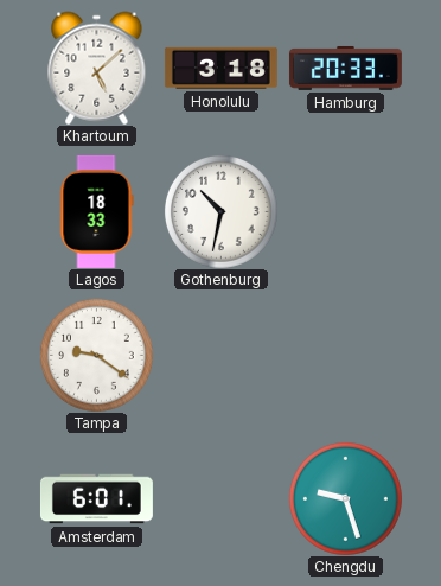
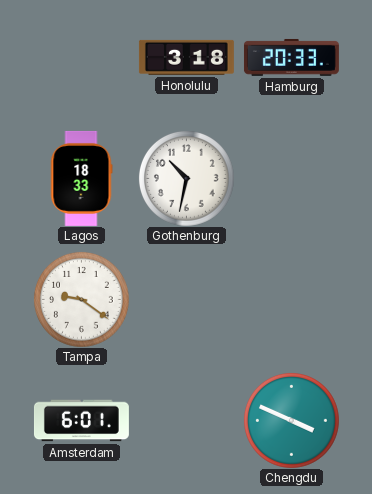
Khartoum: 5:08 -> none (97, 68)
Chengdu: 9:27 -> 3:49 (292, 421)
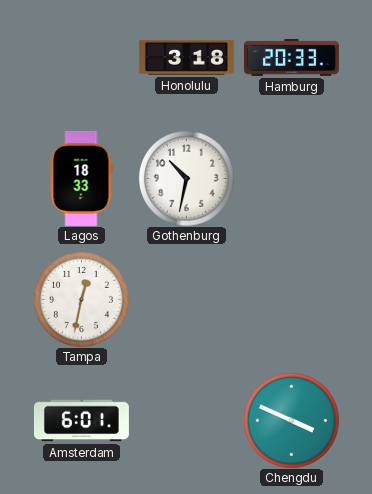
Tampa: 9:21 -> 12:32 (82, 300)
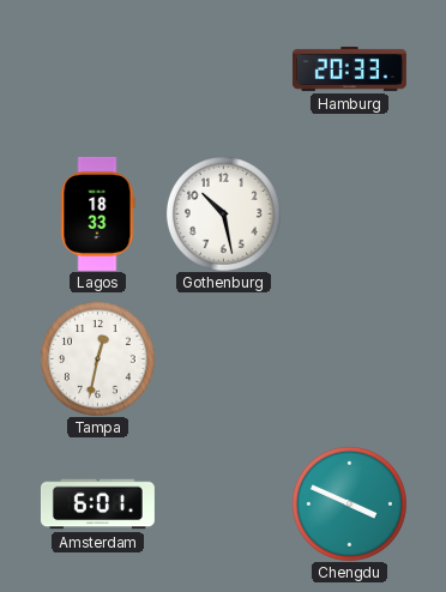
Honolulu: 3:18 -> none (186, 57)
Gothenburg: 10:32 -> 10:28 (224, 215)
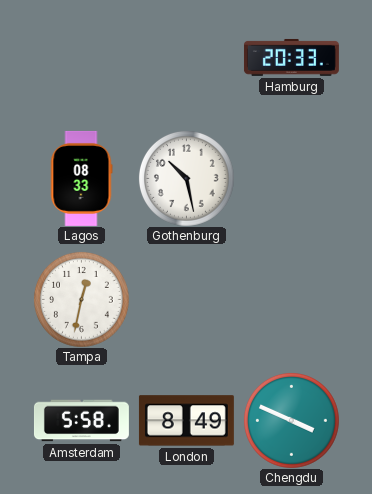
Lagos: 18:33 -> 08:33 (81, 178)
Amsterdam: 6:01 -> 5:58 (81, 421)
London: none -> 8:49 (186, 421)
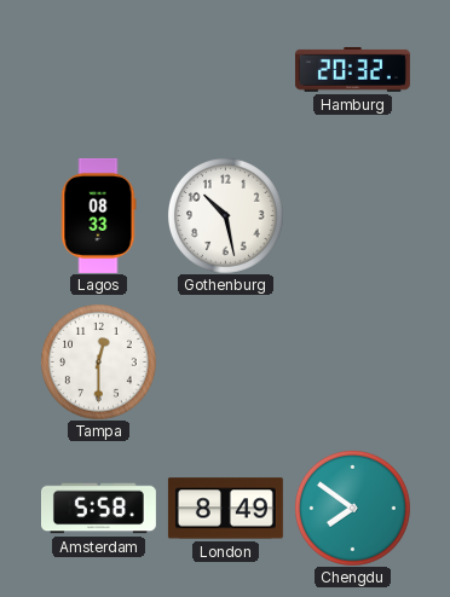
Hamburg: 20:33 -> 20:32 (352, 70)
Tampa: 12:32 -> 12:30 (99, 363)
Chengdu: 3:49 -> 7:51 (353, 509)
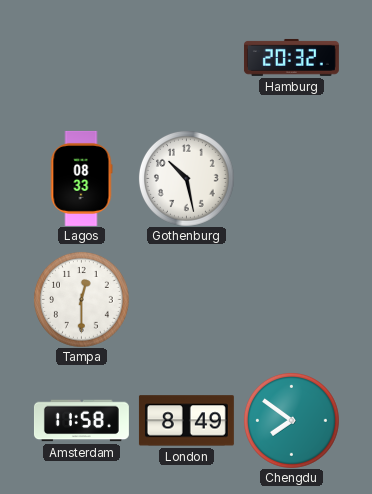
Amsterdam: 5:58 -> 11:58 (81, 421)
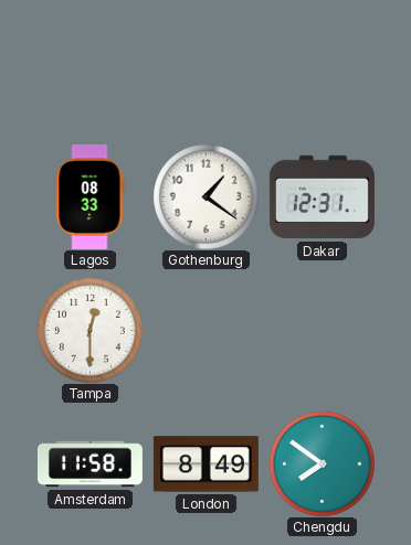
Hamburg: 20:32 -> none (291, 58)
Gothenburg: 10:28 -> 1:21 (207, 197)
Dakar: none -> 12:31 (322, 197)
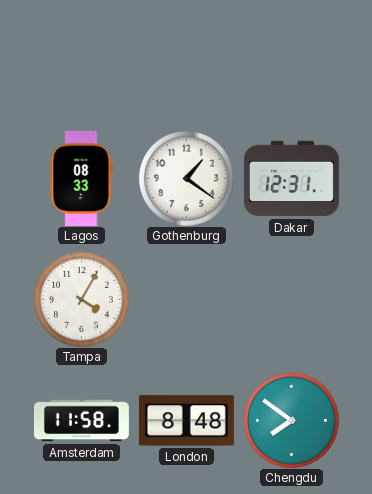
Tampa: 12:30 -> 4:05 (82, 300)
London: 8:49 -> 8:48 (186, 421)
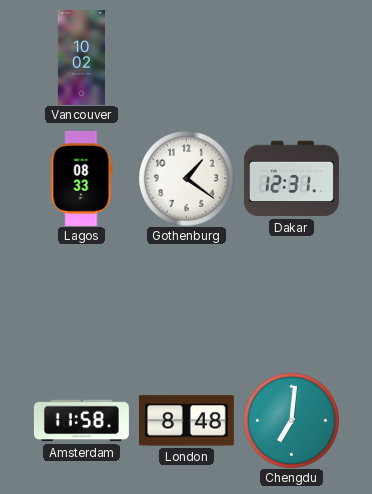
Vancouver: none -> 10:02 (81, 57)
Tampa: 4:05 -> none (82, 300)
Chengdu: 7:51 -> 7:01 (292, 421)
